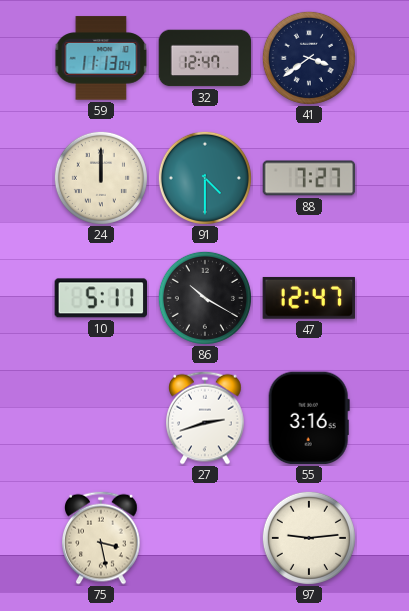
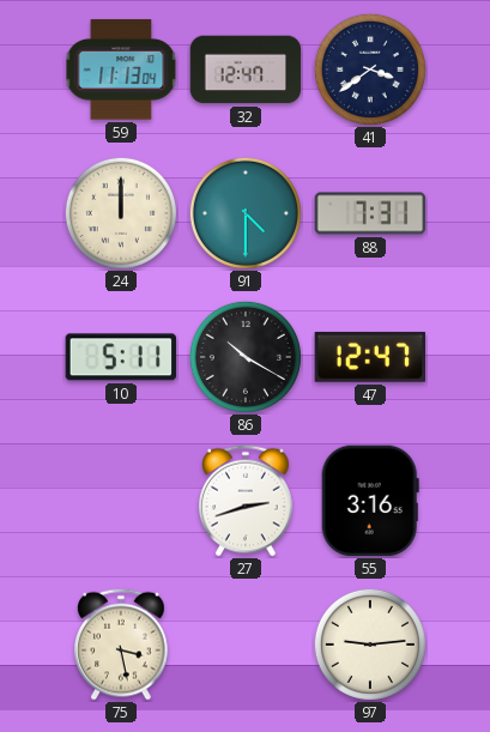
88: 7:27 -> 7:31 (370, 213)
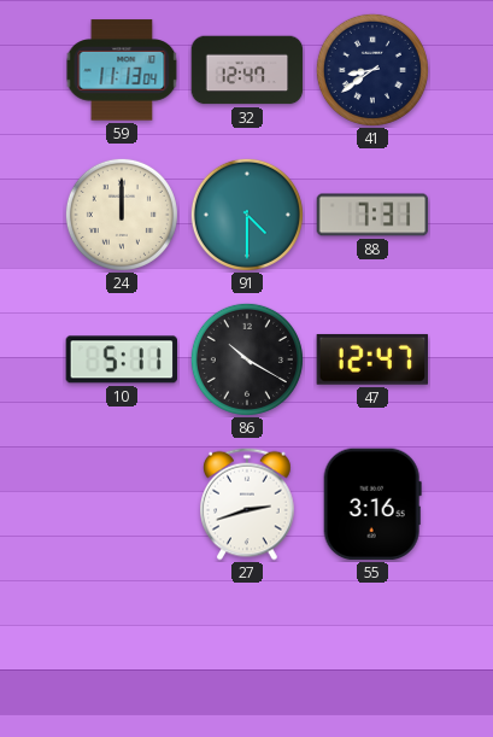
41: 3:39 -> 8:39 (372, 70)
75: 3:28 -> none (121, 645)
97: 9:14 -> none (370, 645)
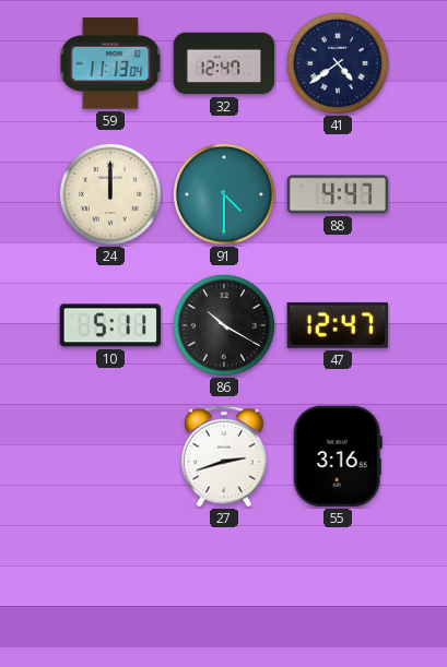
41: 8:39 -> 4:39 (338, 63)
88: 7:31 -> 4:47 (338, 194)
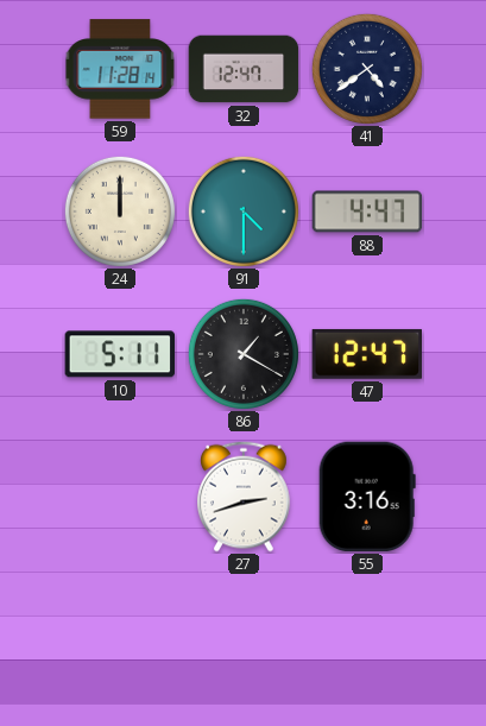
59: 11:13 -> 11:28 (120, 69)
86: 10:20 -> 1:20 (244, 354)
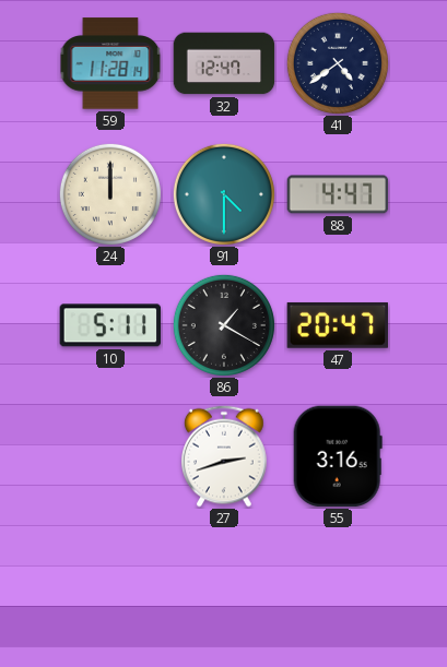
47: 12:47 -> 20:47 (337, 325)
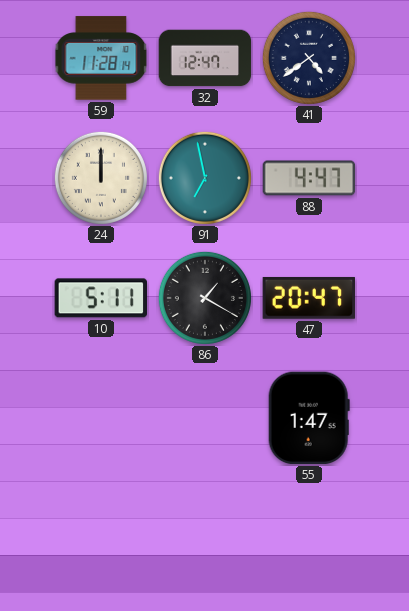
91: 4:30 -> 6:58 (205, 178)
27: 2:42 -> none (224, 456)
55: 3:16 -> 1:47 (309, 418)
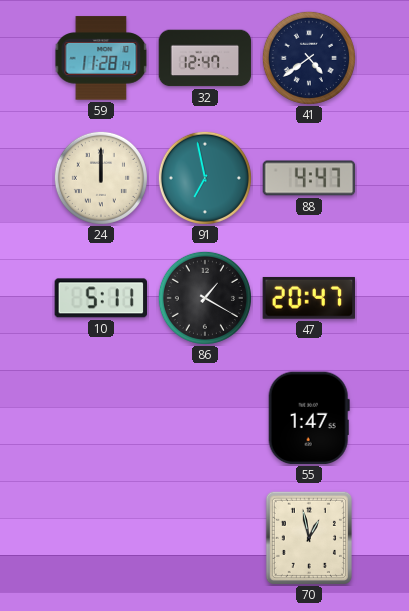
70: none -> 12:58 (309, 538)
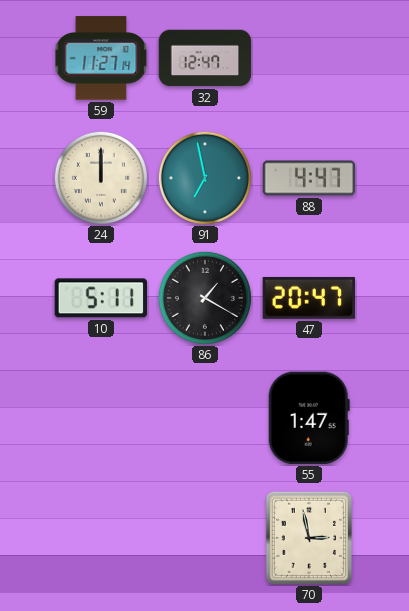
59: 11:28 -> 11:27 (101, 58)
41: 4:39 -> none (309, 58)
70: 12:58 -> 2:58 (309, 538)
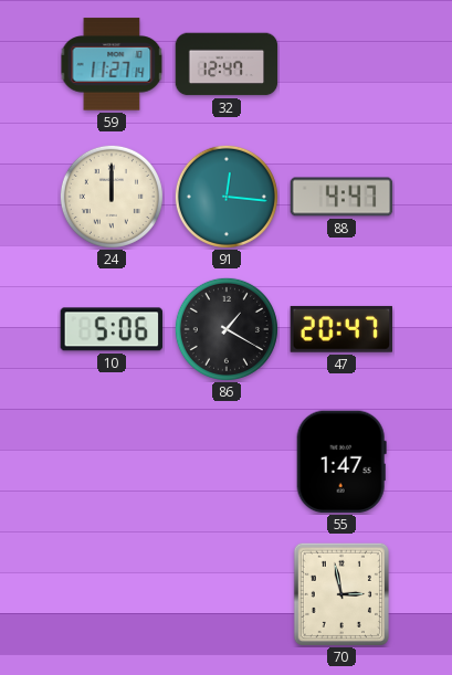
91: 6:58 -> 12:16 (227, 197)
10: 5:11 -> 5:06 (111, 329)
